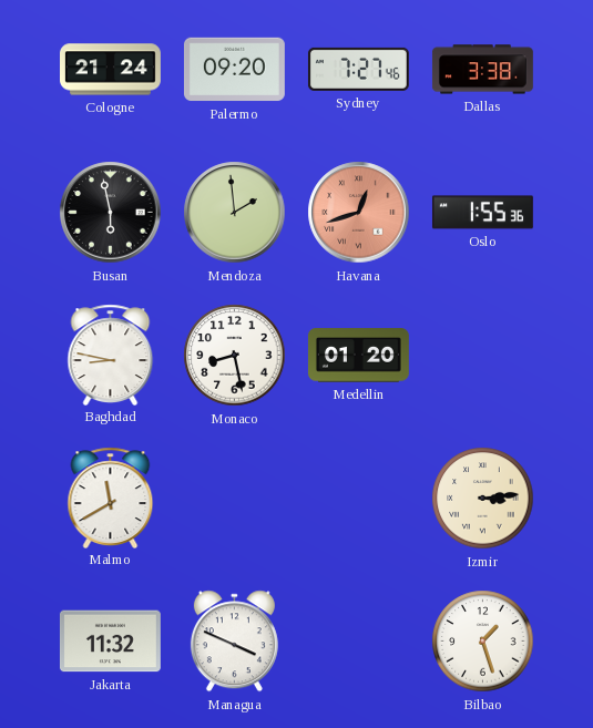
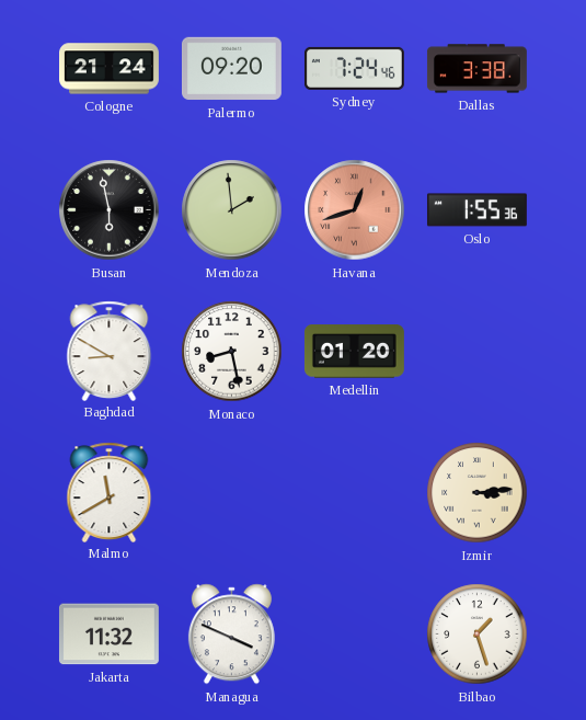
Sydney: 7:27 -> 7:24 (354, 68)
Baghdad: 8:47 -> 8:50 (110, 351)
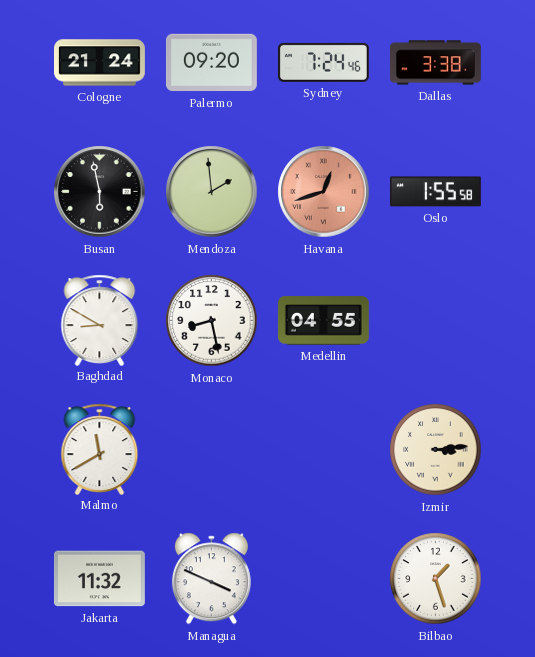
Oslo: 1:55:36 -> 1:55:58 (435, 192)
Medellin: 01:20 -> 04:55 (323, 321)
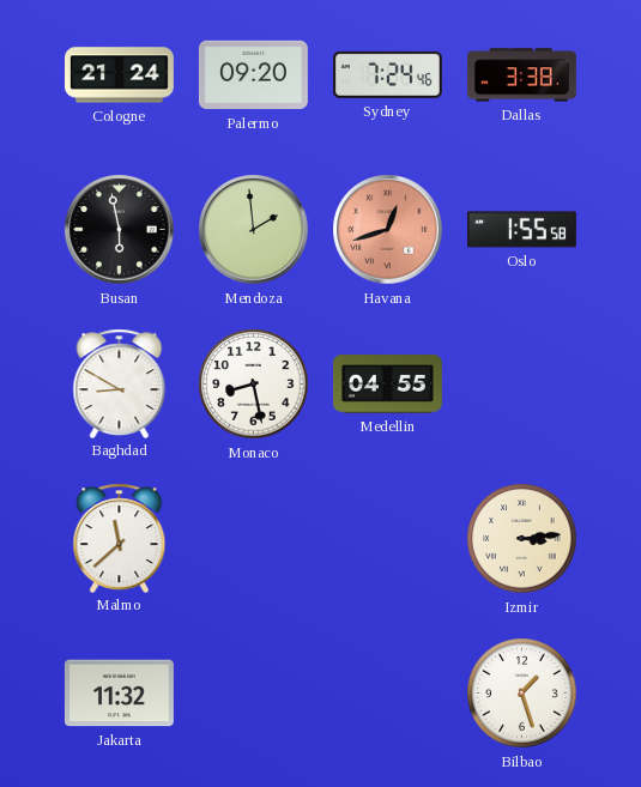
Malmo: 11:40 -> 11:38 (120, 538)
Managua: 3:49 -> none (211, 579)
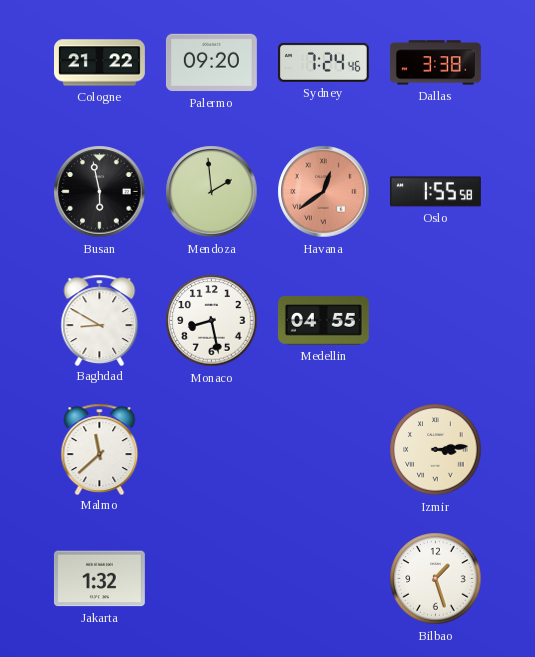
Cologne: 21:24 -> 21:22 (100, 63)
Havana: 12:42 -> 12:39 (324, 192)
Jakarta: 11:32 -> 1:32 (99, 579)
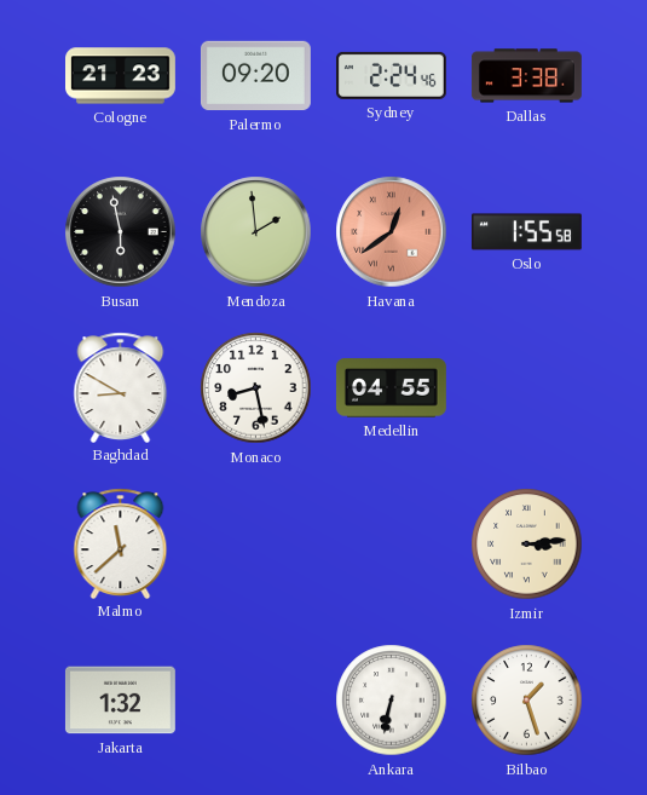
Cologne: 21:22 -> 21:23 (121, 76)
Sydney: 7:24 -> 2:24 (391, 75)
Ankara: none -> 6:32 (392, 701)
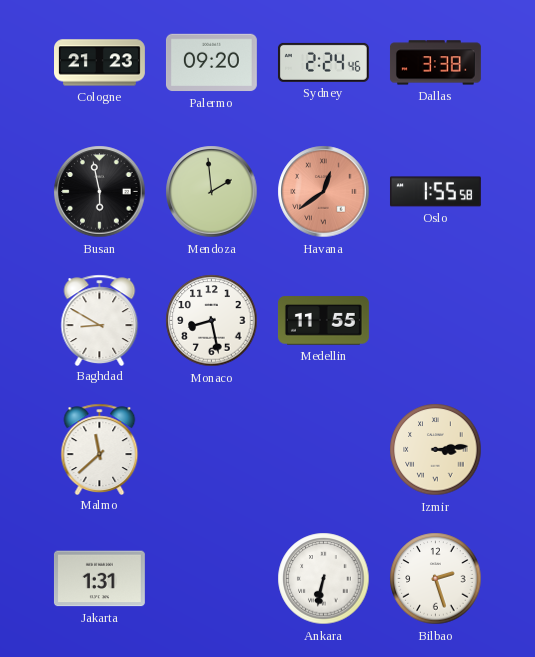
Medellin: 04:55 -> 11:55 (323, 321)
Jakarta: 1:32 -> 1:31 (99, 579)
Bilbao: 1:27 -> 2:27 (436, 579)
